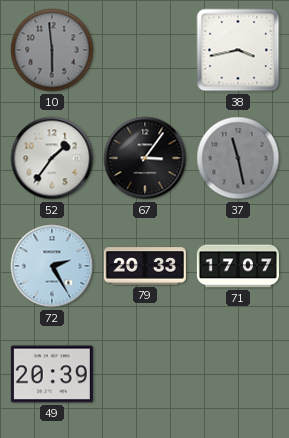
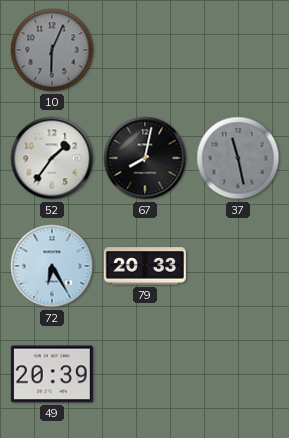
10: 5:59 -> 6:04 (52, 50)
38: 3:43 -> none (238, 50)
67: 3:06 -> 8:02 (145, 158)
72: 2:25 -> 6:25 (52, 266)
71: 17:07 -> none (238, 266)
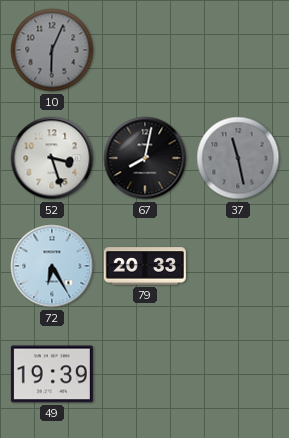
52: 1:36 -> 3:27 (52, 158)
49: 20:39 -> 19:39 (52, 374)
